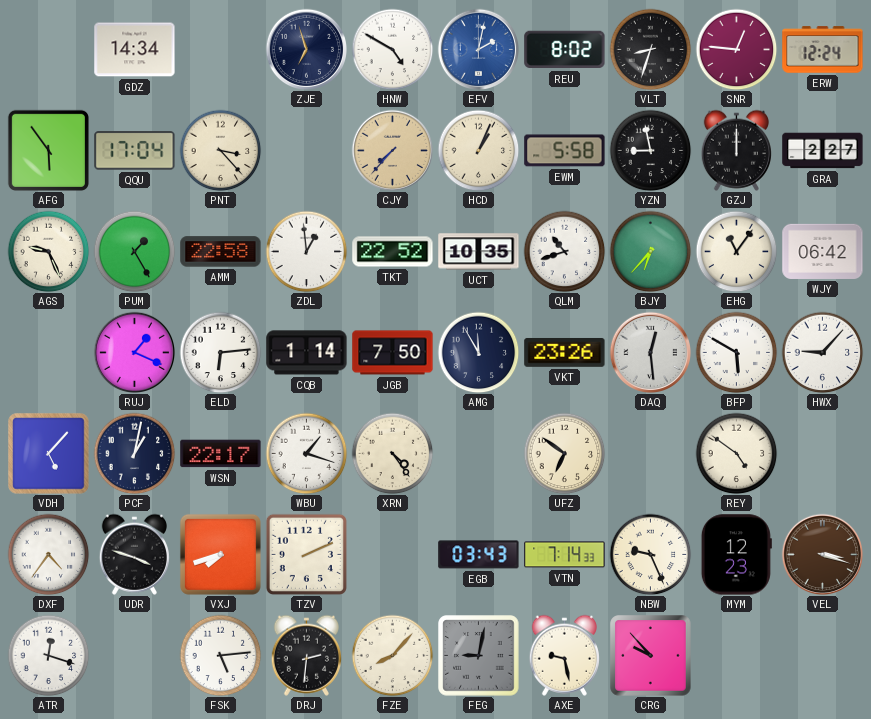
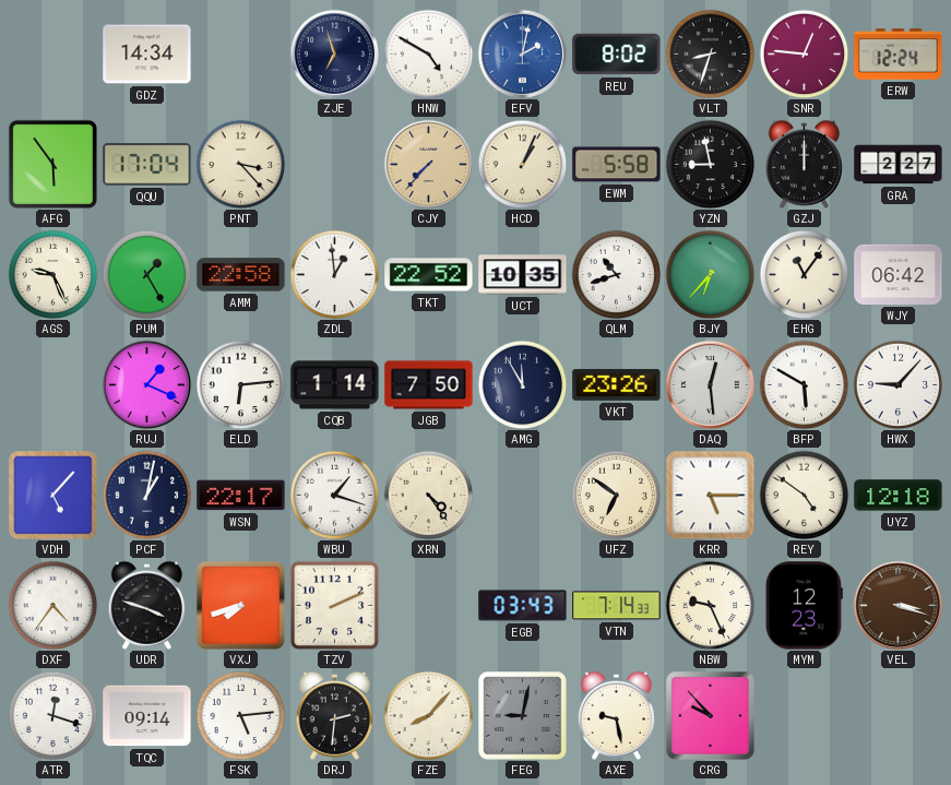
KRR: none -> 5:15 (710, 495)
UYZ: none -> 12:18 (899, 496)
TQC: none -> 09:14 (147, 716)
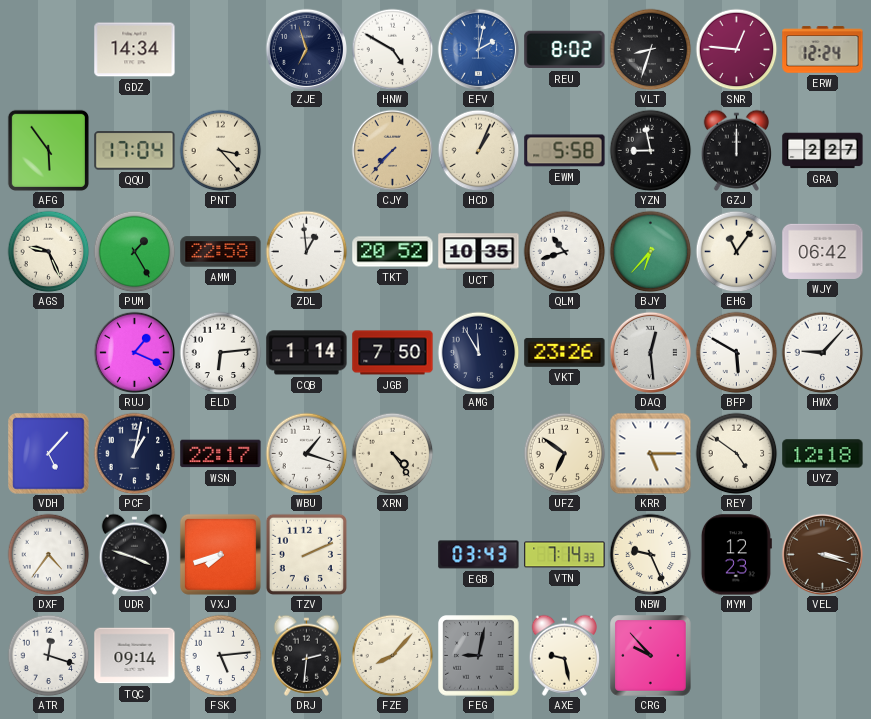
TKT: 22:52 -> 20:52 (393, 252)
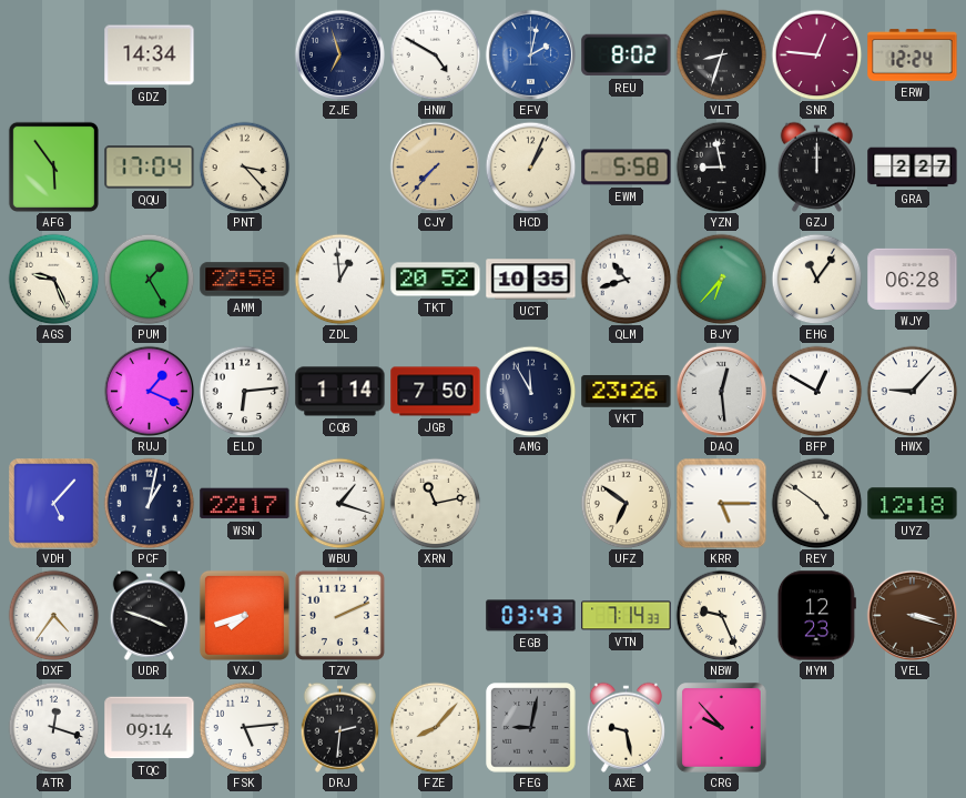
WJY: 06:42 -> 06:28 (913, 279)
BFP: 5:50 -> 12:50 (816, 391)
XRN: 4:24 -> 11:13 (435, 503)
